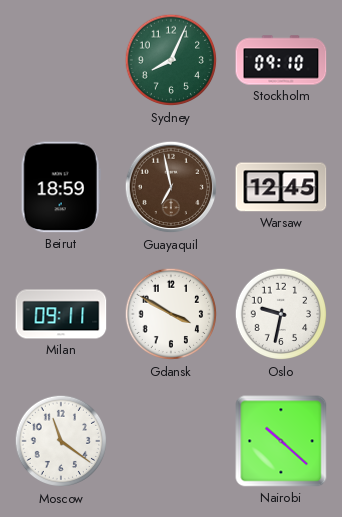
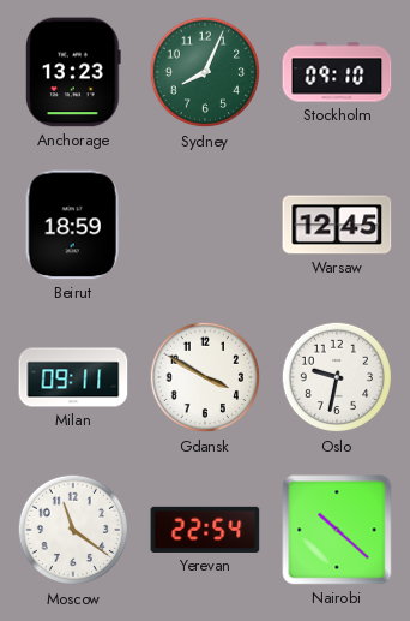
Anchorage: none -> 13:23 (73, 72)
Guayaquil: 6:58 -> none (171, 187)
Yerevan: none -> 22:54 (205, 530)
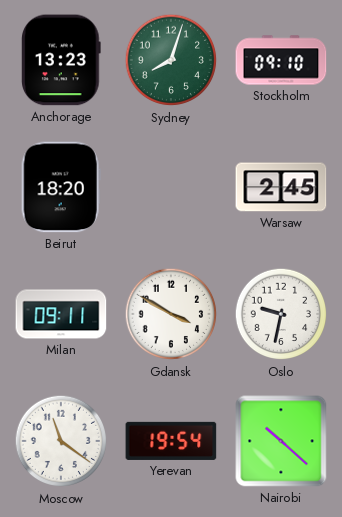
Sydney: 8:04 -> 8:03 (171, 60)
Beirut: 18:59 -> 18:20 (61, 187)
Warsaw: 12:45 -> 2:45 (281, 187)
Yerevan: 22:54 -> 19:54 (171, 441)
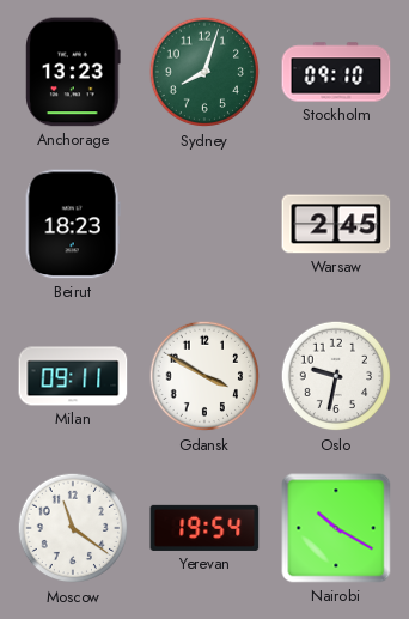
Beirut: 18:20 -> 18:23 (73, 224)
Nairobi: 10:22 -> 10:20 (336, 528)
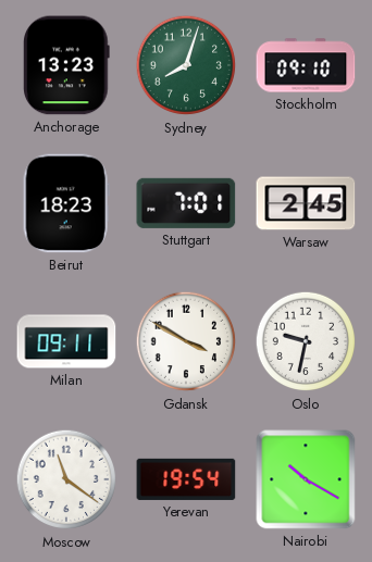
Stuttgart: none -> 7:01 (186, 203)
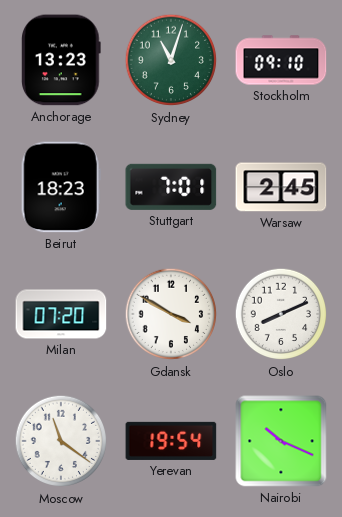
Sydney: 8:03 -> 11:03 (171, 60)
Milan: 09:11 -> 07:20 (61, 314)
Oslo: 9:32 -> 8:11 (281, 314)
Nairobi: 10:20 -> 10:19 (281, 441)
